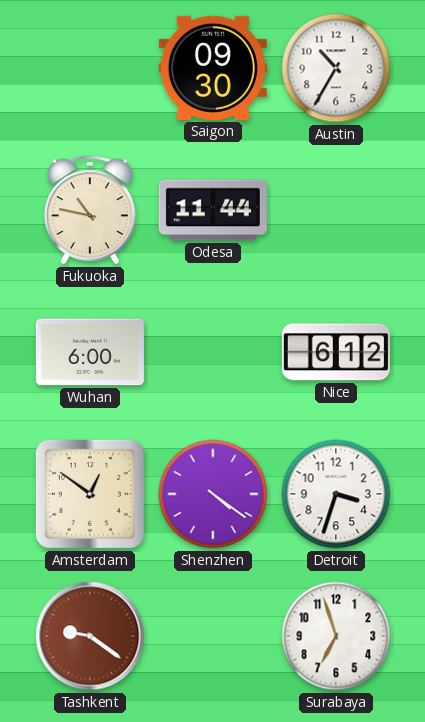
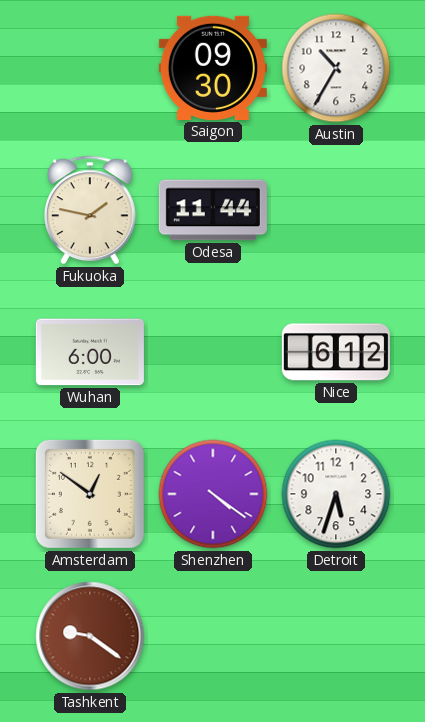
Fukuoka: 10:47 -> 1:47 (91, 210)
Detroit: 3:33 -> 5:33 (336, 494)
Surabaya: 6:57 -> none (336, 636)
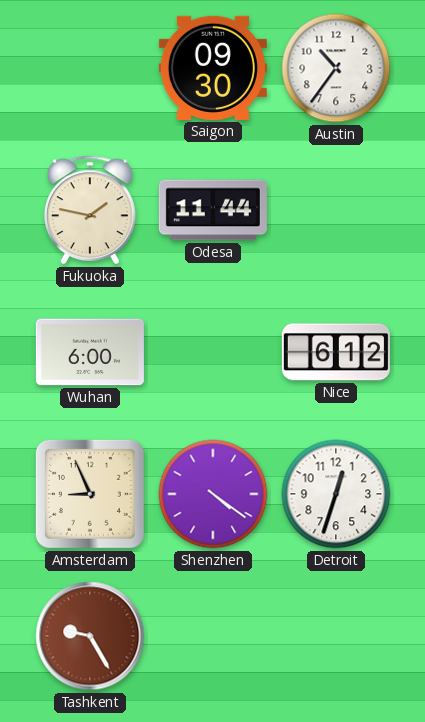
Austin: 10:35 -> 10:36 (336, 68)
Amsterdam: 12:51 -> 8:56 (90, 494)
Detroit: 5:33 -> 12:33 (336, 494)
Tashkent: 9:21 -> 9:25 (90, 636)
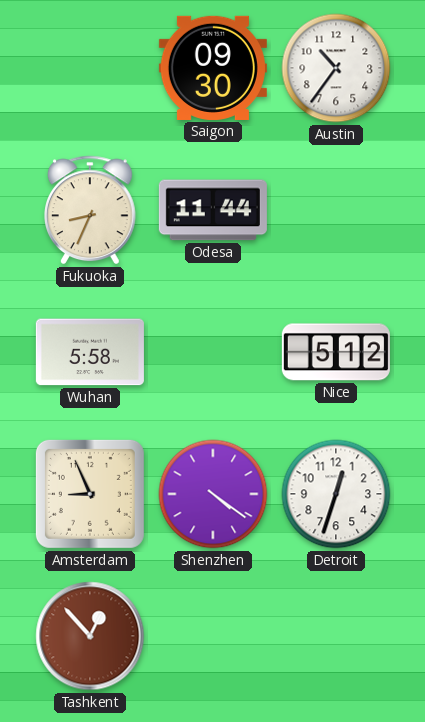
Fukuoka: 1:47 -> 8:34 (91, 210)
Wuhan: 6:00 -> 5:58 (90, 352)
Nice: 6:12 -> 5:12 (336, 352)
Tashkent: 9:25 -> 12:53 (90, 636)
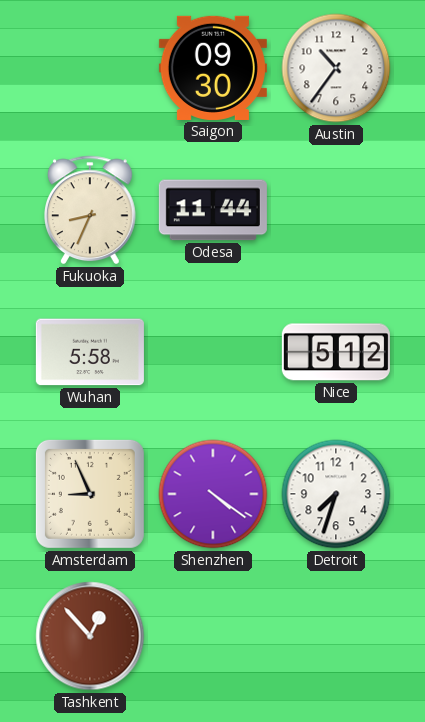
Detroit: 12:33 -> 7:33 (336, 494)
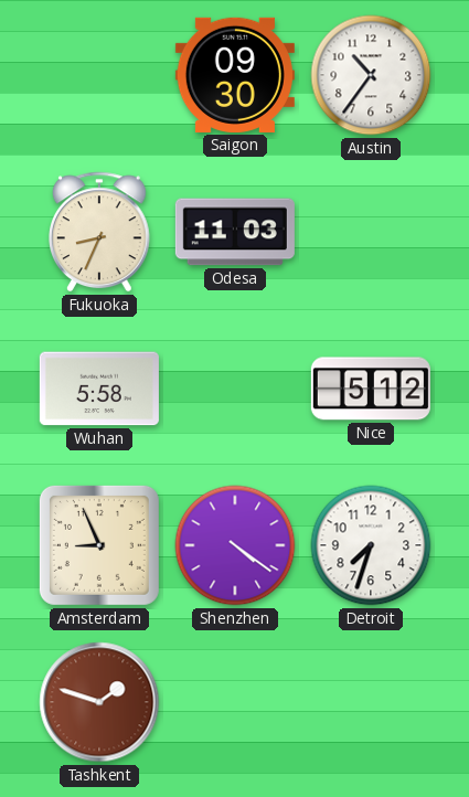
Odesa: 11:44 -> 11:03 (235, 232)
Tashkent: 12:53 -> 1:48 (99, 702)
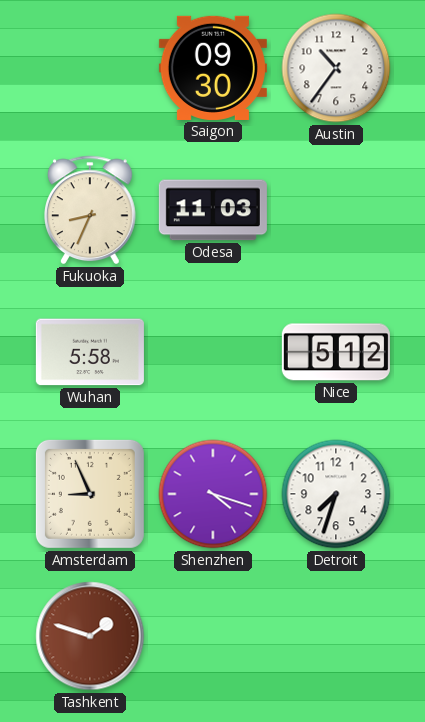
Shenzhen: 4:21 -> 4:18 (213, 494)
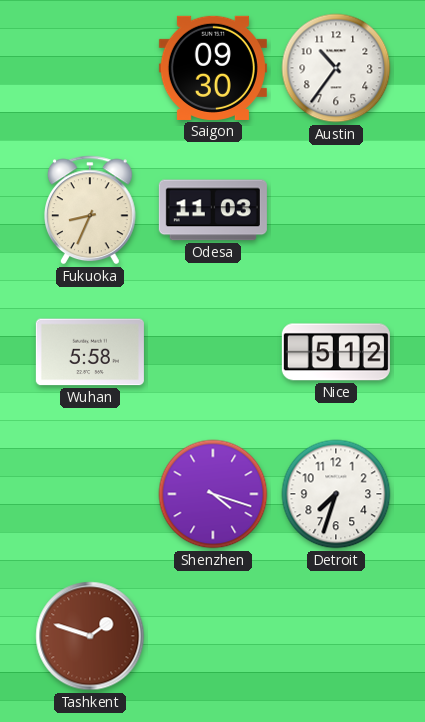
Amsterdam: 8:56 -> none (90, 494)
